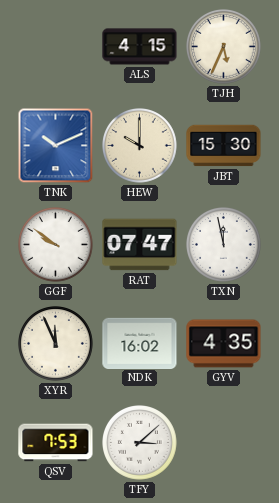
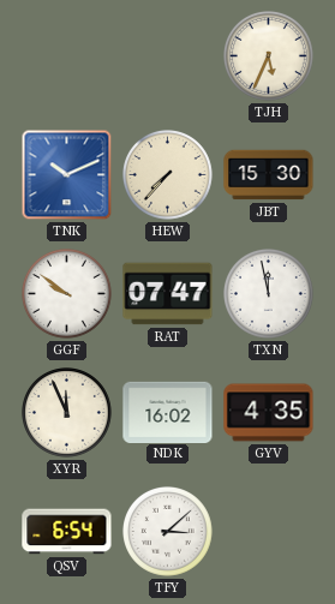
ALS: 4:15 -> none (140, 47)
HEW: 10:00 -> 7:37 (168, 175)
QSV: 7:53 -> 6:54 (67, 532)
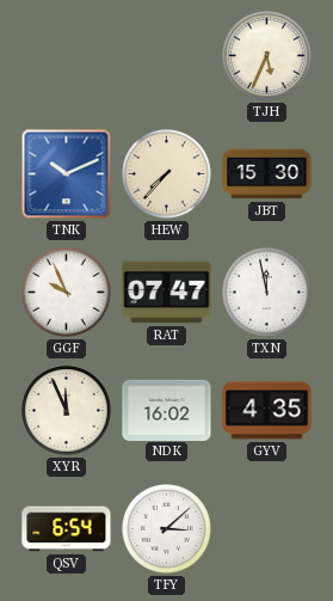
GGF: 9:51 -> 9:56 (67, 293)
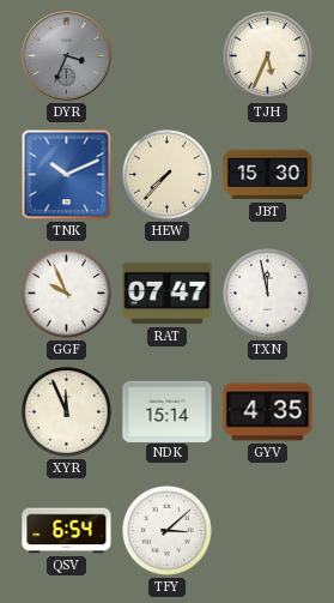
DYR: none -> 3:34 (67, 56)
NDK: 16:02 -> 15:14 (168, 411)
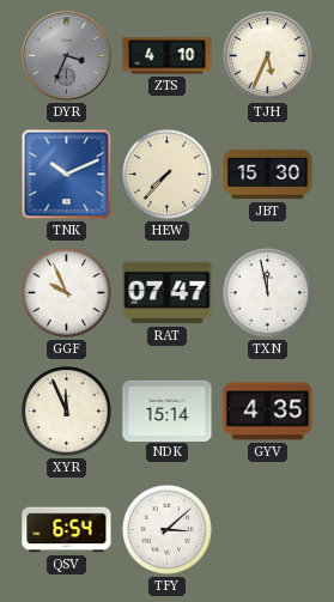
ZTS: none -> 4:10 (168, 56)
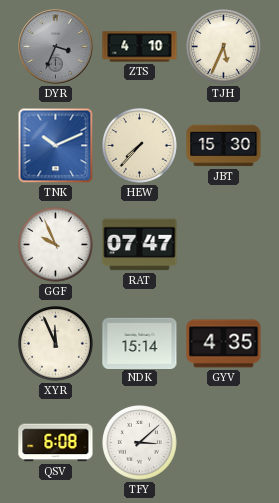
TXN: 11:58 -> none (268, 293)
QSV: 6:54 -> 6:08 (56, 443)
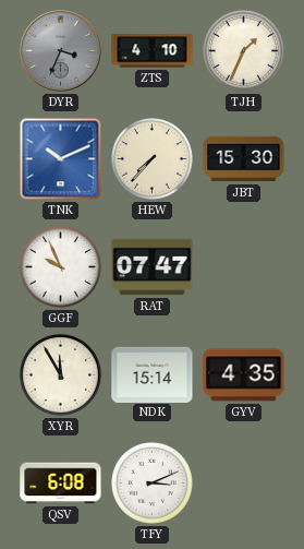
TJH: 5:34 -> 1:34 (244, 51)
XYR: 11:56 -> 11:55 (61, 375)
TFY: 3:08 -> 3:11 (153, 484)
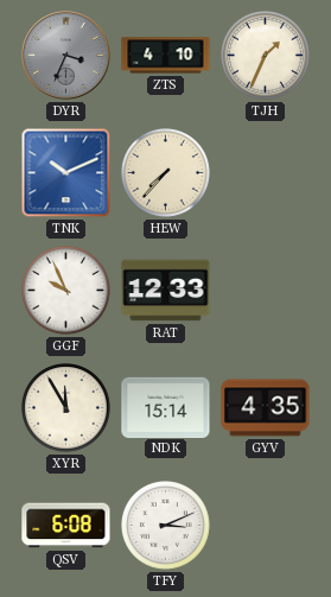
JBT: 15:30 -> none (244, 159)
RAT: 07:47 -> 12:33 (166, 291)
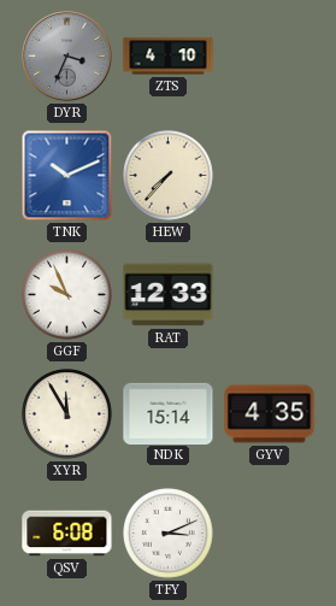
TJH: 1:34 -> none (266, 56)
